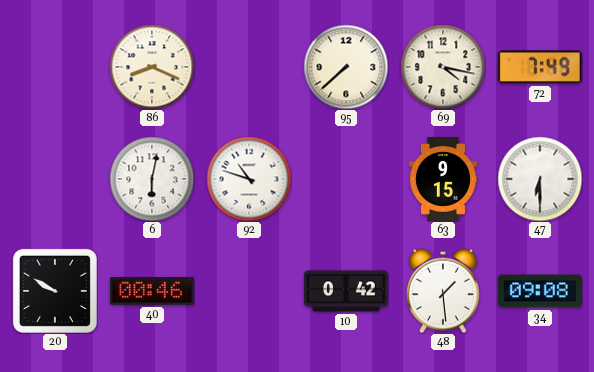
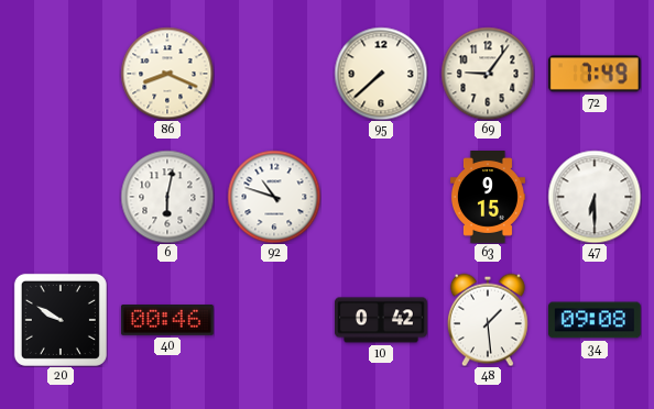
69: 4:17 -> 9:06 (488, 74)
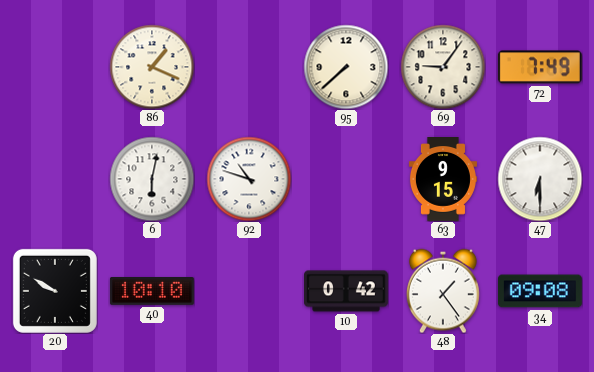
86: 8:19 -> 1:19 (152, 67)
40: 00:46 -> 10:10 (152, 292)
48: 1:29 -> 1:24 (443, 291)
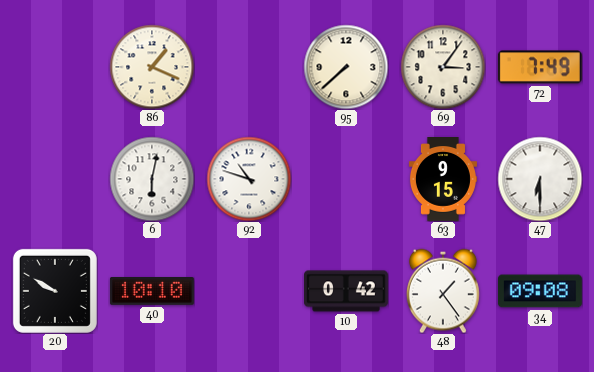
69: 9:06 -> 3:06 (443, 67)
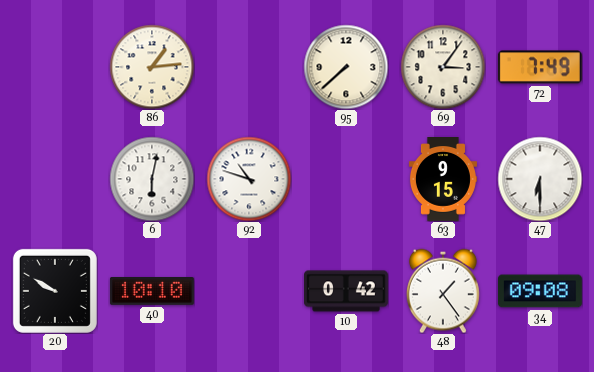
86: 1:19 -> 1:14 (152, 67)
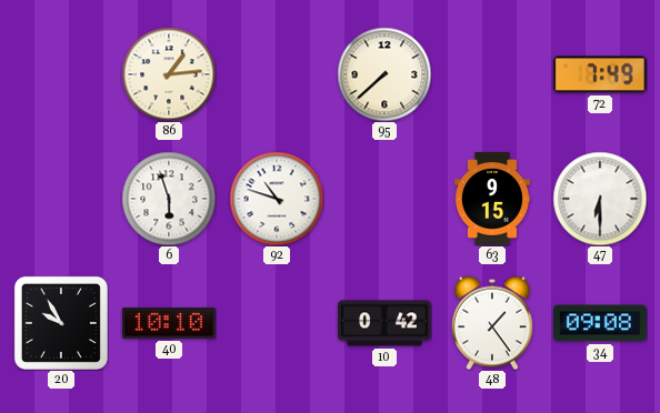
69: 3:06 -> none (443, 67)
6: 6:02 -> 5:57 (169, 199)
20: 9:50 -> 9:55 (61, 323)
